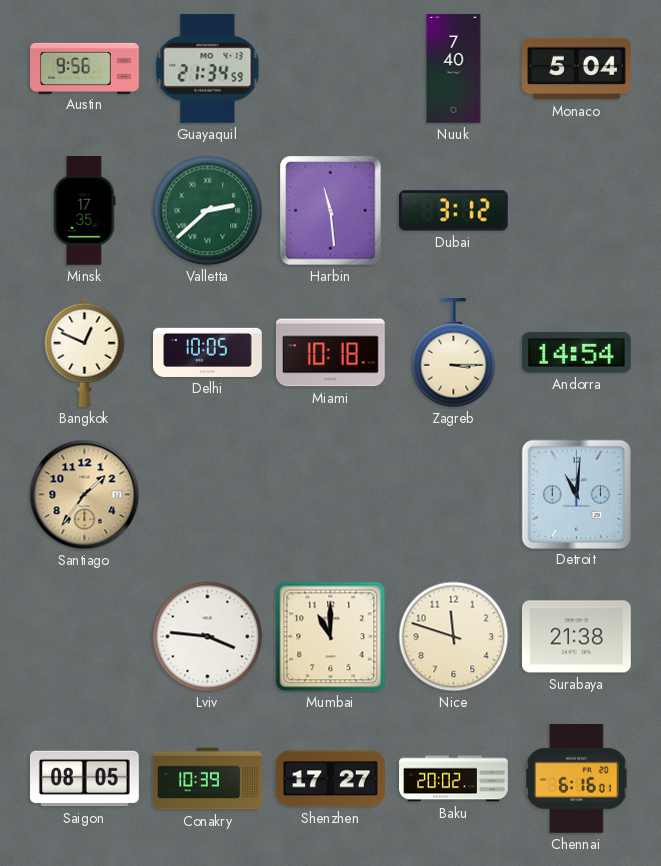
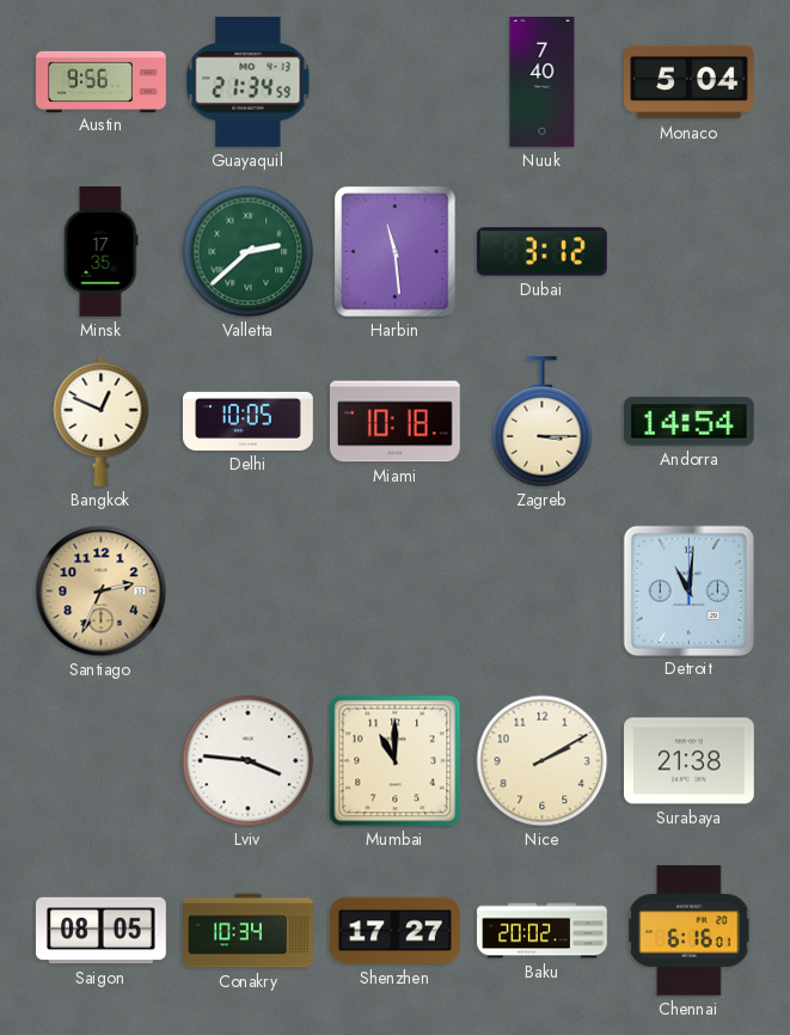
Santiago: 1:36 -> 2:34 (102, 592)
Nice: 11:48 -> 2:10 (543, 761)
Conakry: 10:39 -> 10:34 (249, 931)
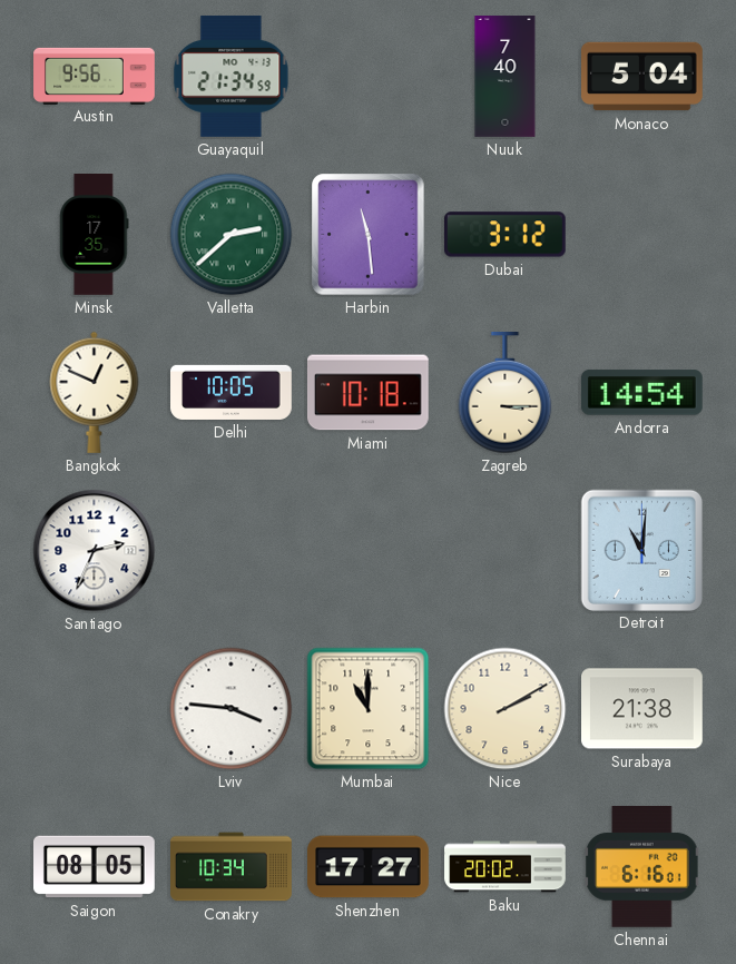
Santiago dial: champagne -> white (95, 551)
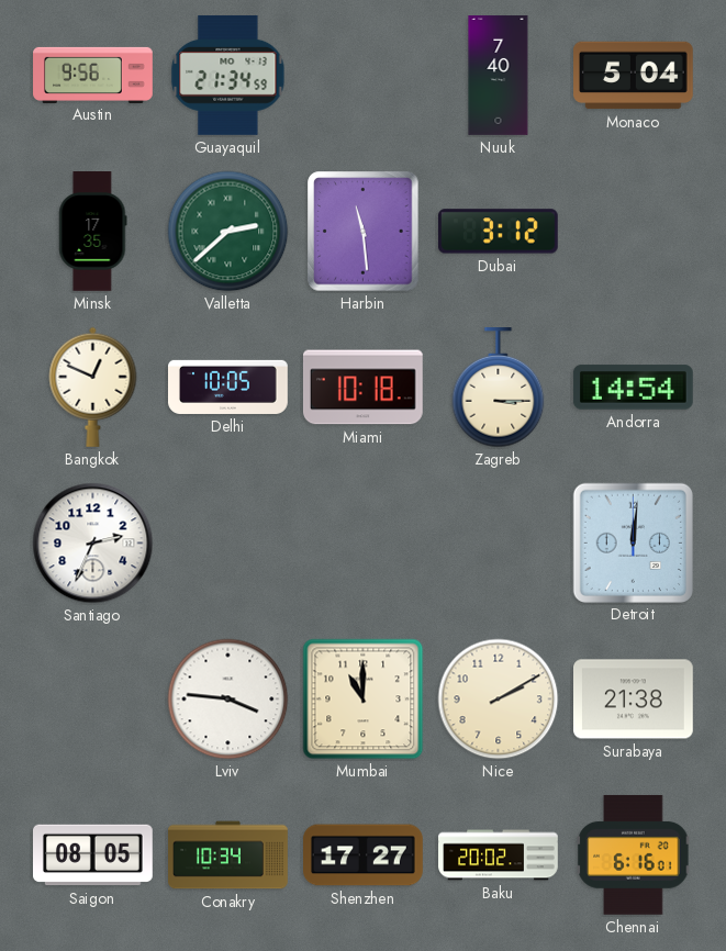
Detroit: 11:01 -> 12:01 (633, 542)
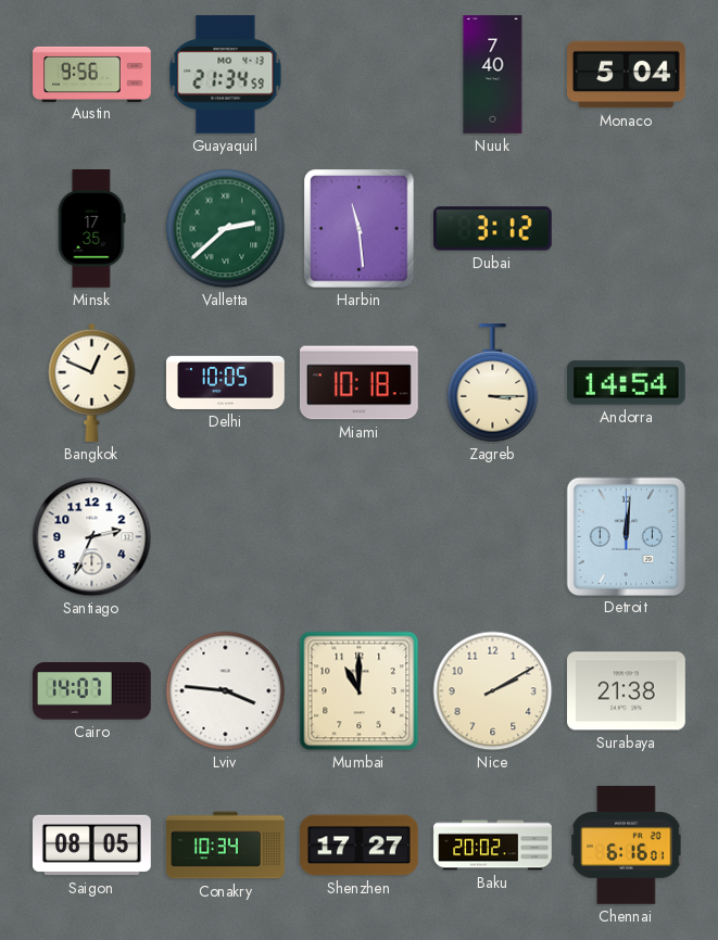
Cairo: none -> 14:07 (92, 691)
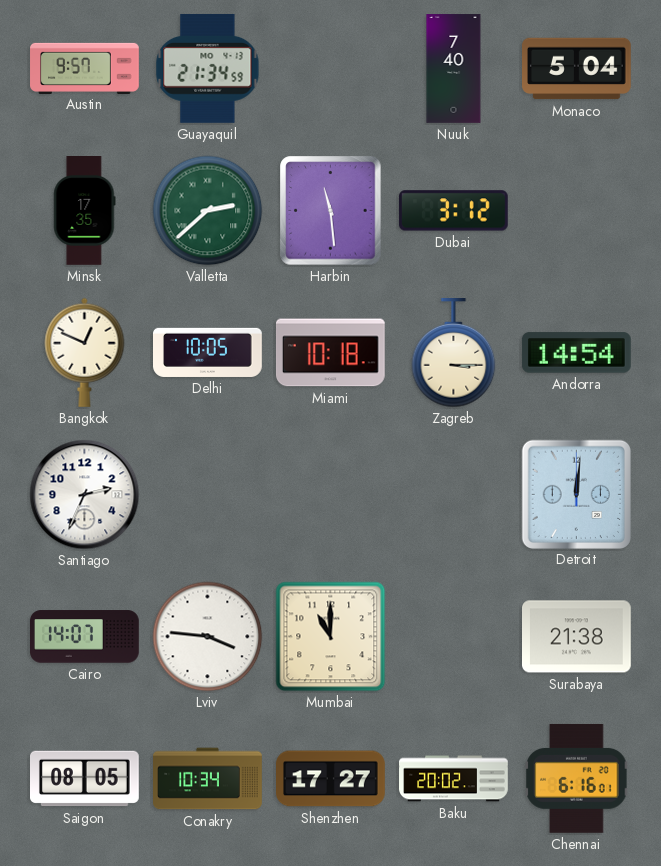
Austin: 9:56 -> 9:57 (85, 68)
Nice: 2:10 -> none (493, 691)
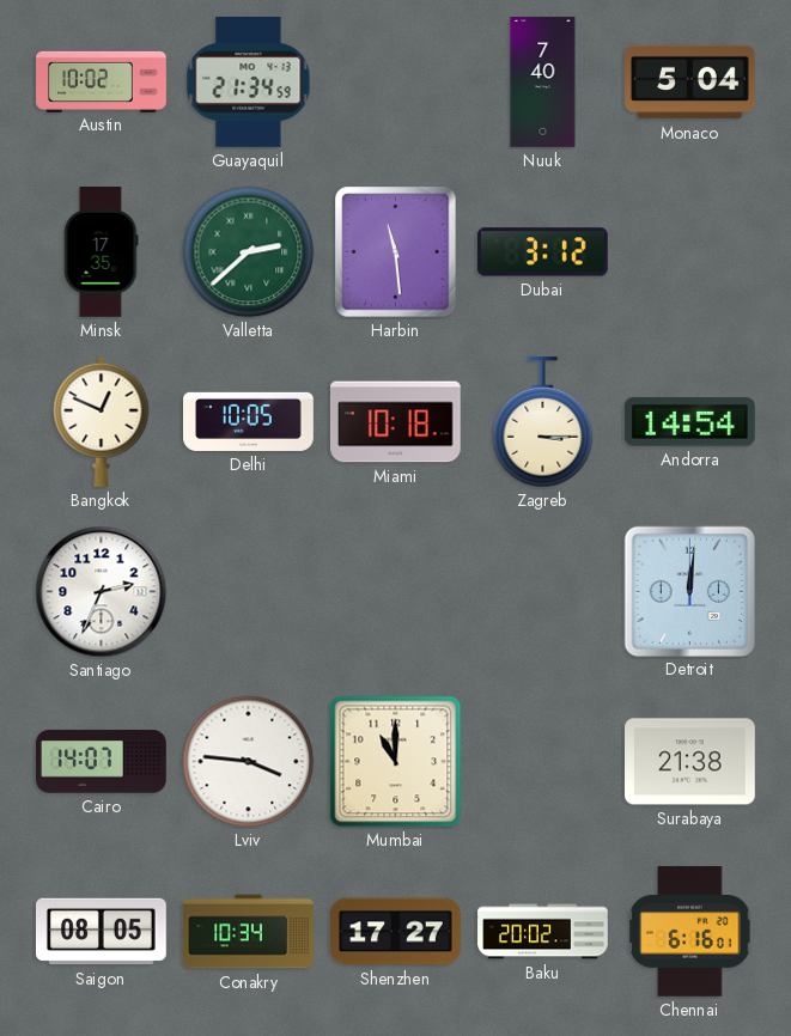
Austin: 9:57 -> 10:02 (102, 81)
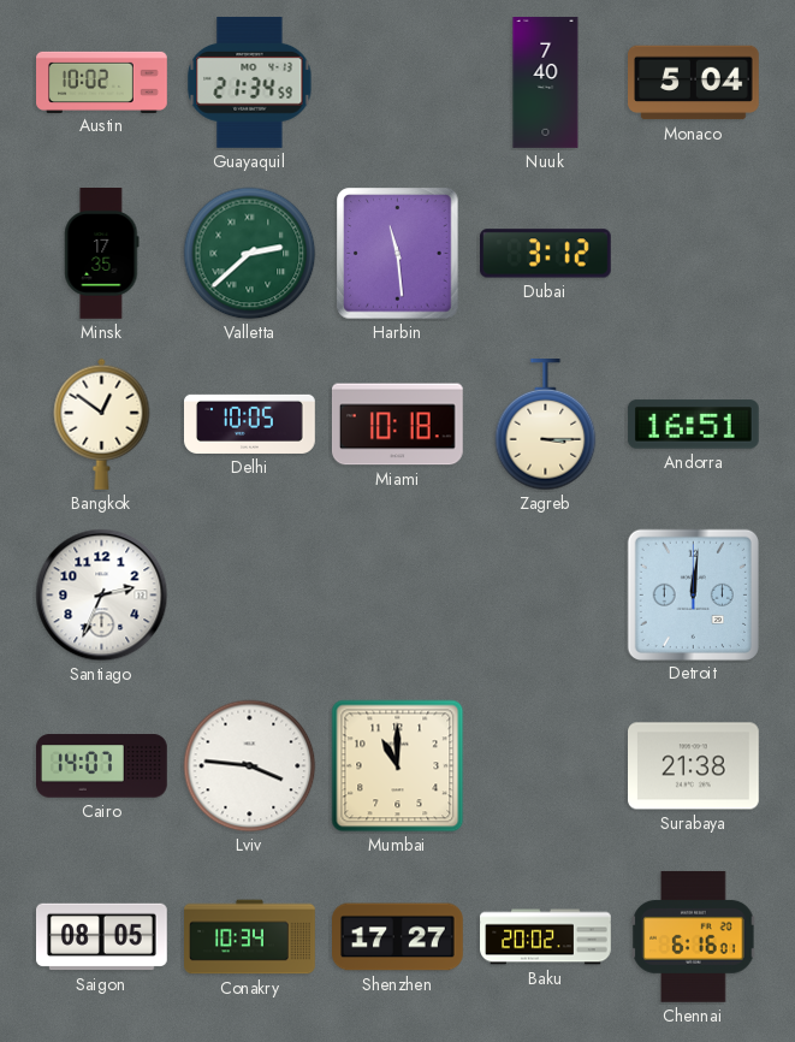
Bangkok: 12:49 -> 12:51 (102, 424)
Andorra: 14:54 -> 16:51 (693, 425)
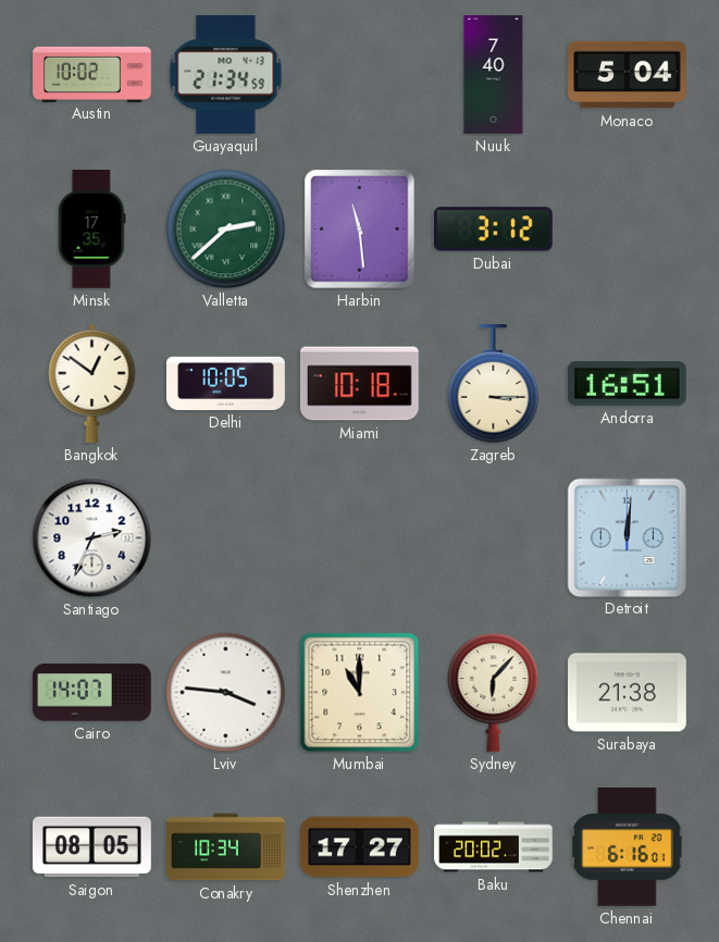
Sydney: none -> 6:07 (494, 692)
